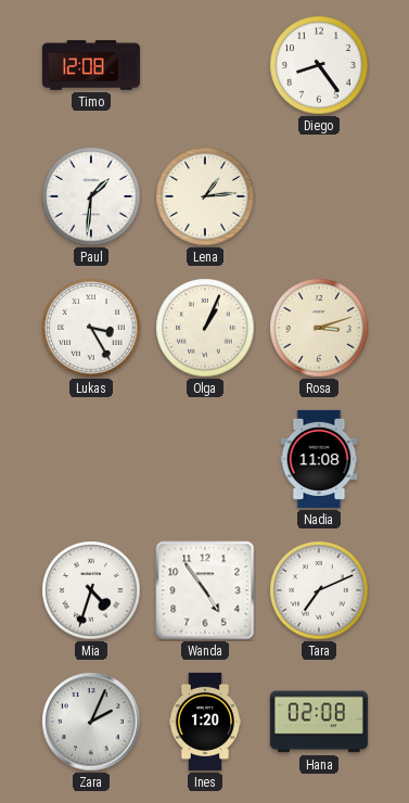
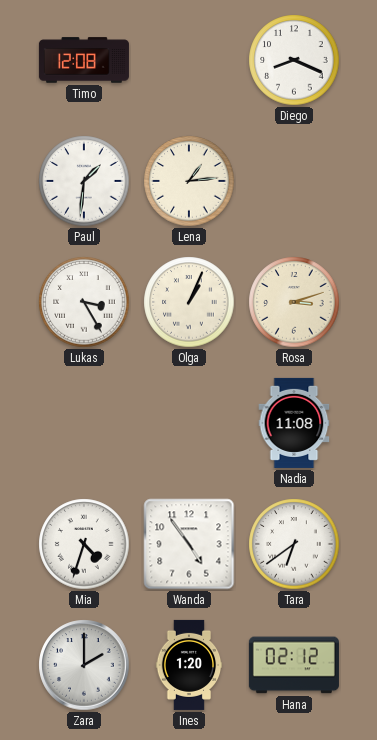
Diego: 8:24 -> 8:19 (294, 60)
Tara: 7:11 -> 6:39 (294, 544)
Zara: 2:04 -> 2:00 (84, 665)
Hana: 02:08 -> 02:12 (294, 665)
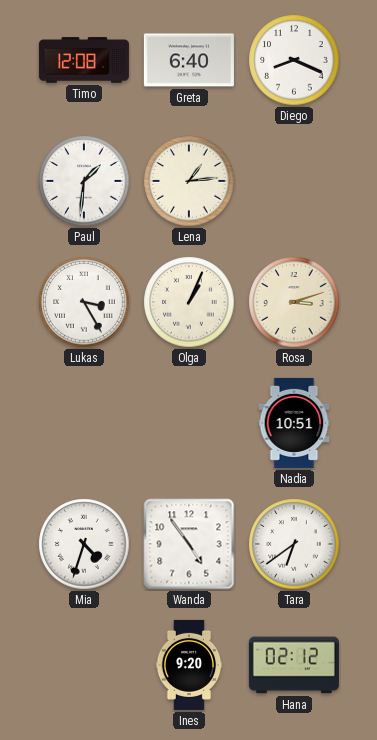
Greta: none -> 6:40 (189, 60)
Nadia: 11:08 -> 10:51 (294, 423)
Zara: 2:00 -> none (84, 665)
Ines: 1:20 -> 9:20 (189, 665)
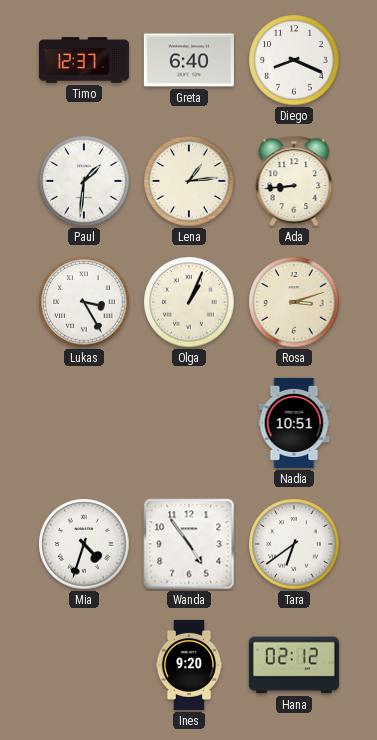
Timo: 12:08 -> 12:37 (84, 60)
Ada: none -> 8:44 (294, 181)
